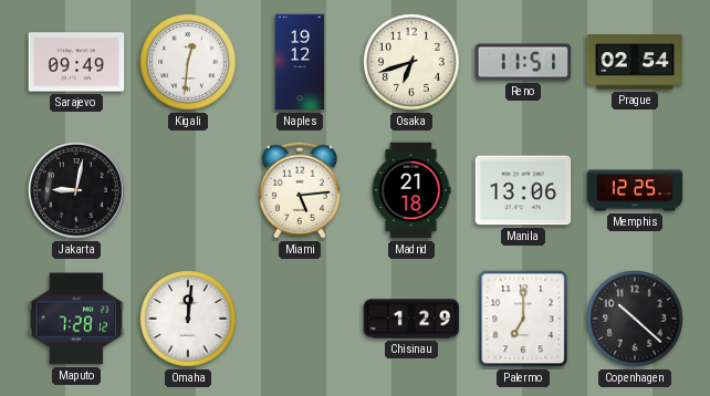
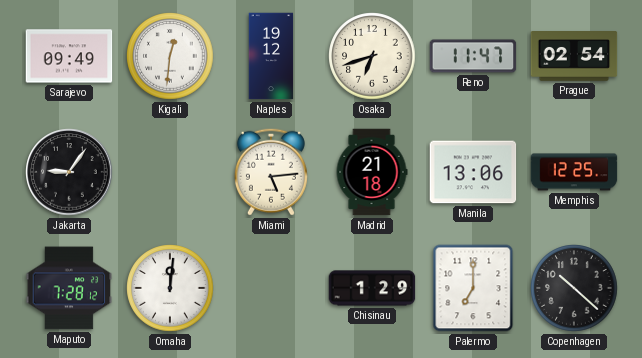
Reno: 11:51 -> 11:47 (473, 56)
Jakarta: 9:02 -> 9:06 (69, 172)
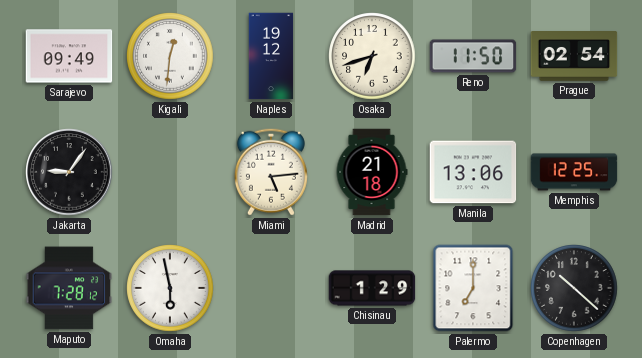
Reno: 11:47 -> 11:50 (473, 56)
Omaha: 12:01 -> 5:58 (170, 288)
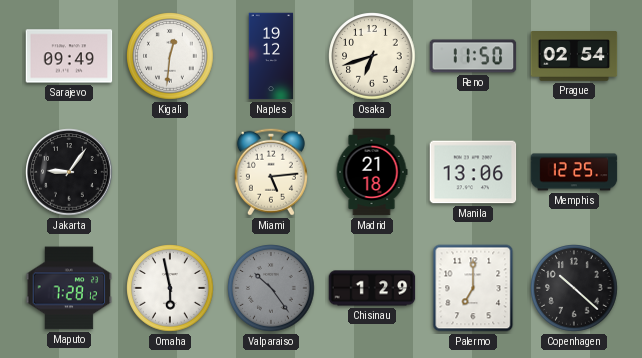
Valparaiso: none -> 10:24 (271, 288)
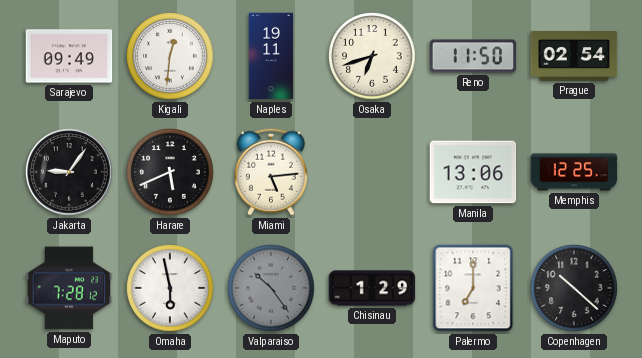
Naples: 19:12 -> 19:11 (271, 56)
Harare: none -> 5:41 (170, 172)
Madrid: 21:18 -> none (372, 172)
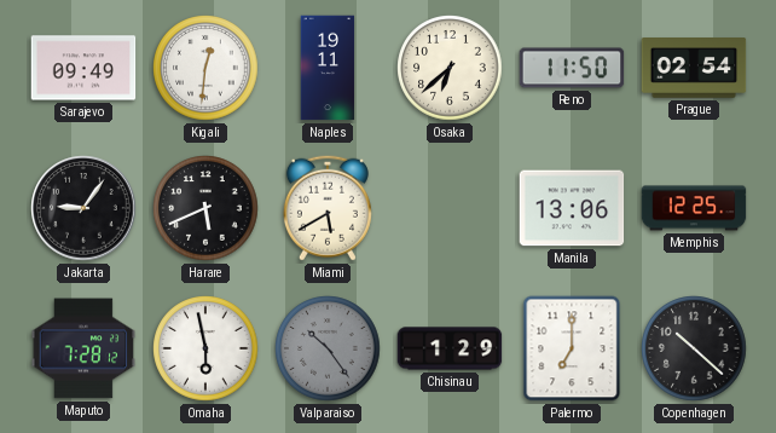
Osaka: 6:42 -> 6:38 (450, 68)
Miami: 5:14 -> 5:40 (328, 208)
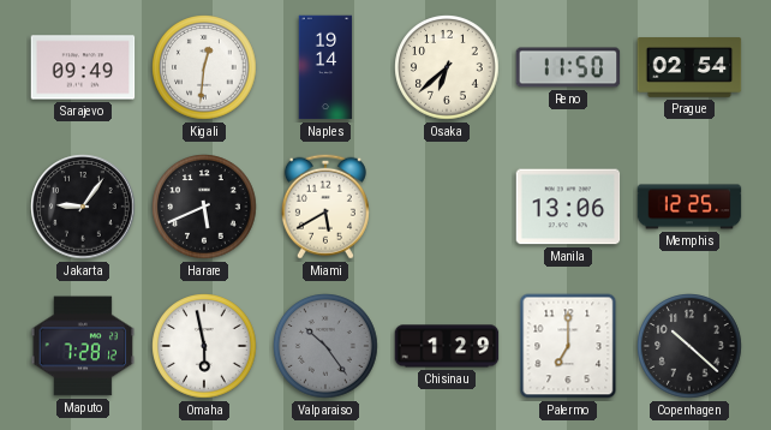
Naples: 19:11 -> 19:14 (325, 67)
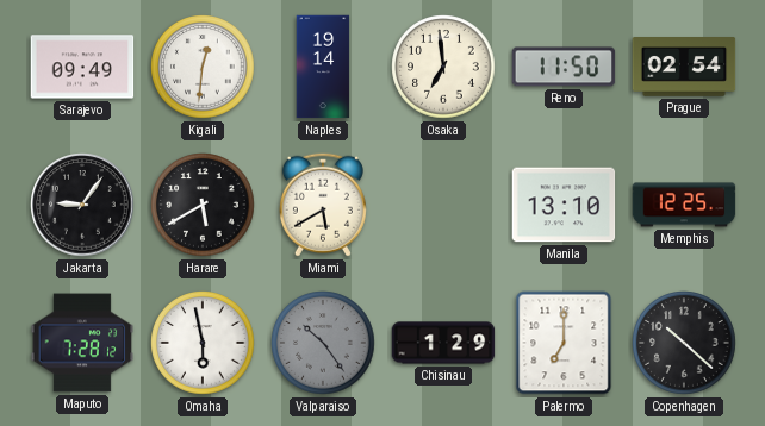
Osaka: 6:38 -> 6:59 (443, 67)
Harare: 5:41 -> 5:40 (203, 205)
Manila: 13:06 -> 13:10 (564, 205)
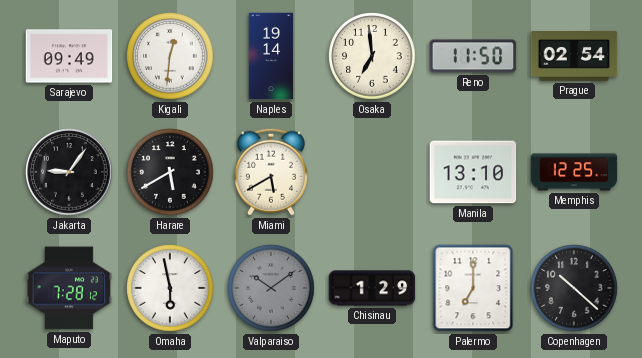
Valparaiso: 10:24 -> 10:09 (271, 288)
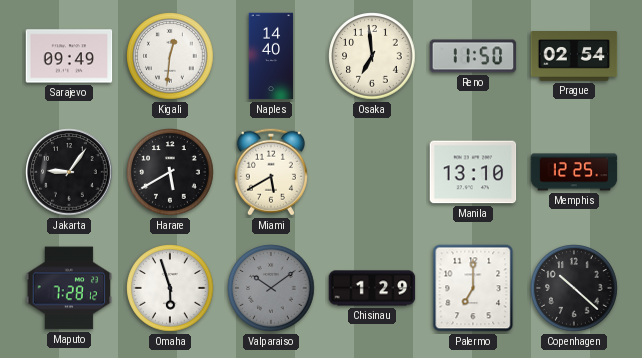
Naples: 19:14 -> 14:40 (271, 56)
Omaha: 5:58 -> 5:57 (170, 288)
